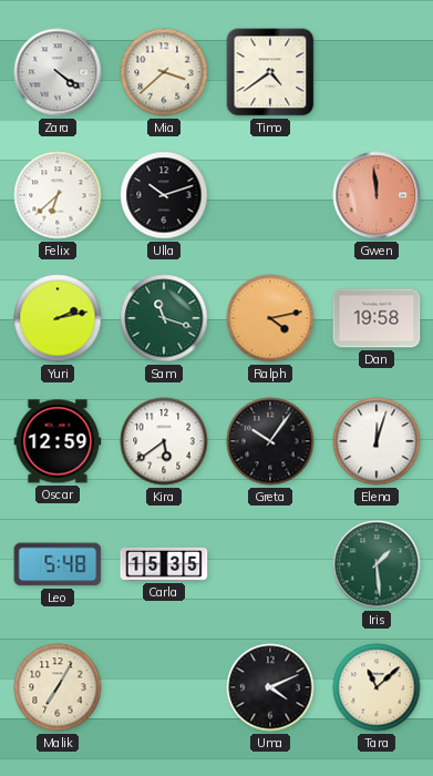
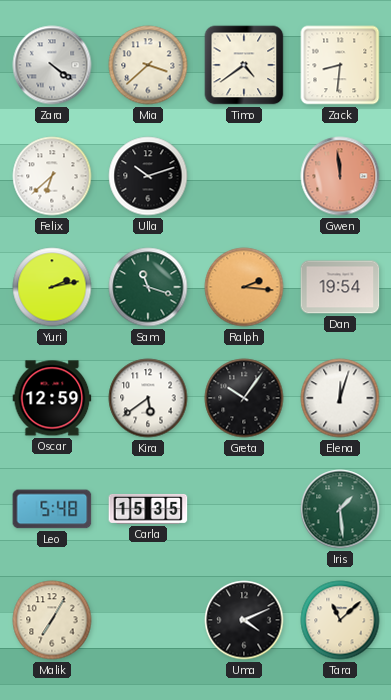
Zack: none -> 8:31 (340, 65)
Ralph: 4:13 -> 2:16 (244, 287)
Dan: 19:58 -> 19:54 (340, 287)
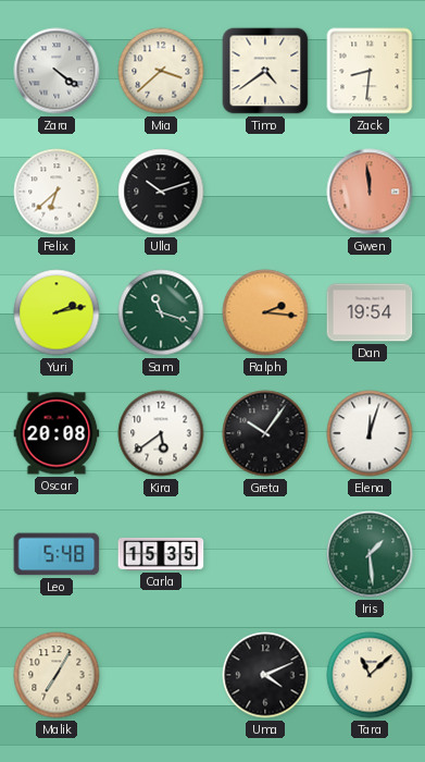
Oscar: 12:59 -> 20:08 (57, 433)
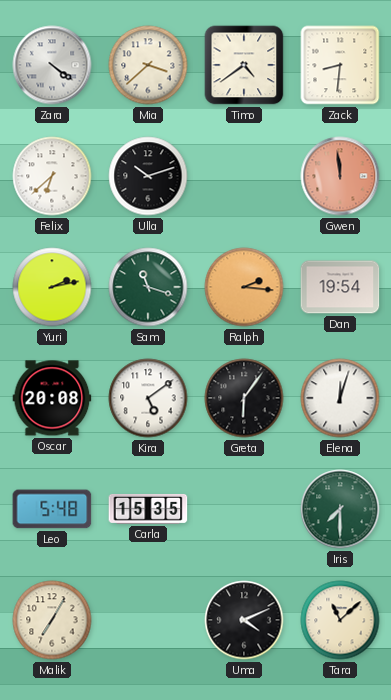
Kira: 5:39 -> 5:09 (148, 398)
Greta: 10:06 -> 6:06 (244, 398)
Iris: 1:29 -> 7:30 (340, 509)
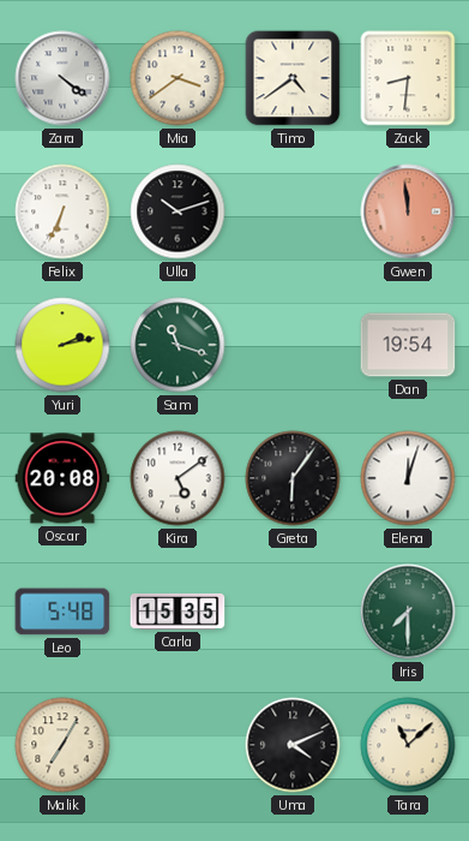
Mia: 3:38 -> 3:39 (178, 78)
Felix: 6:38 -> 6:34 (62, 211)
Ralph: 2:16 -> none (244, 287)
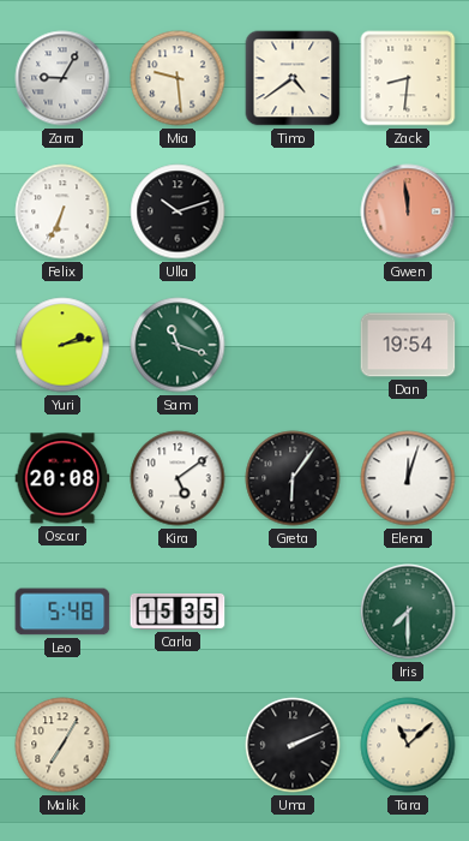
Zara: 4:21 -> 9:05 (62, 78)
Mia: 3:39 -> 9:29 (178, 78)
Uma: 4:11 -> 2:11 (293, 745)
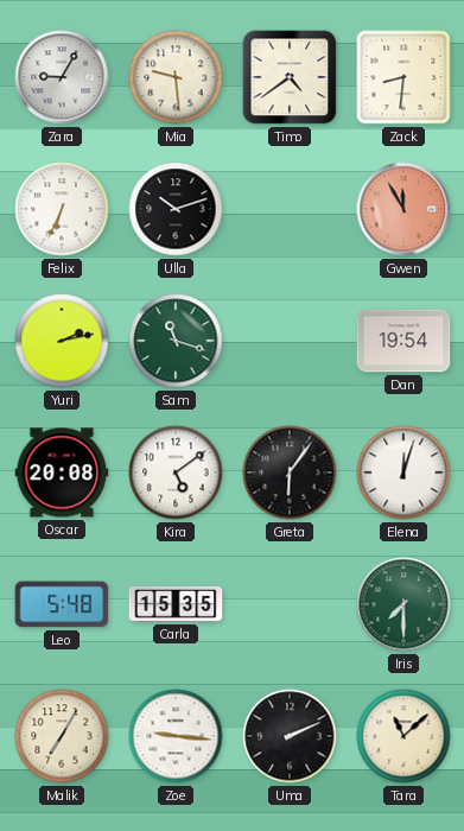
Gwen: 11:59 -> 11:55 (403, 209)
Zoe: none -> 9:16 (176, 736)
